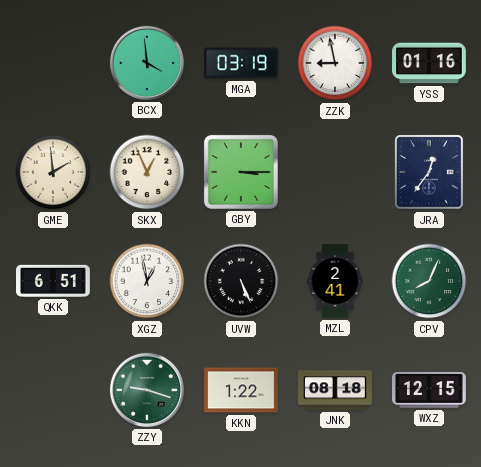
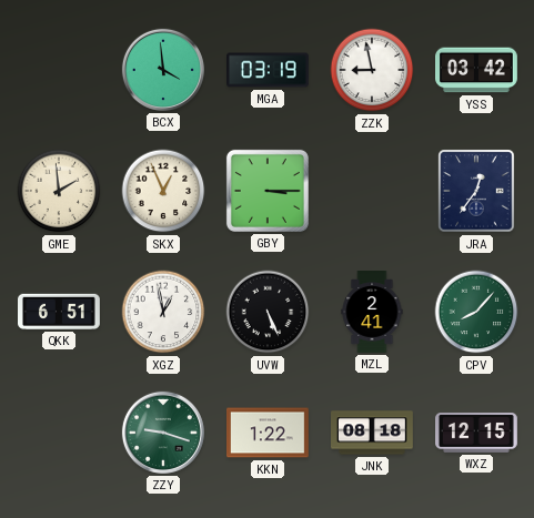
YSS: 01:16 -> 03:42 (477, 70)
CPV: 8:04 -> 8:07 (476, 312)
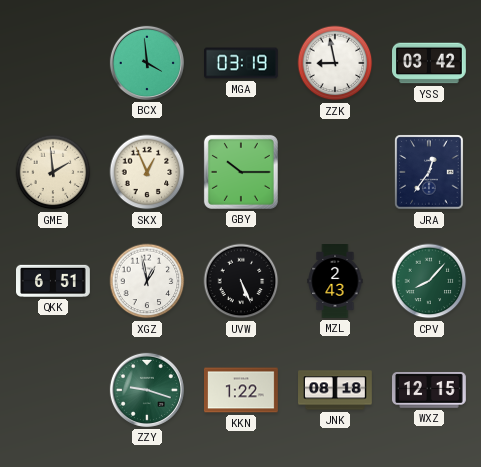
GBY: 3:15 -> 10:15 (241, 172)
MZL: 2:41 -> 2:43 (335, 282)
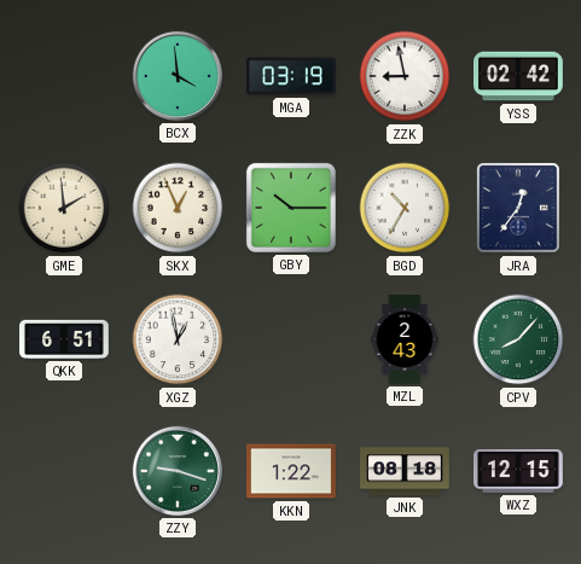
YSS: 03:42 -> 02:42 (519, 76)
BGD: none -> 10:35 (405, 208)
UVW: 5:26 -> none (241, 281)
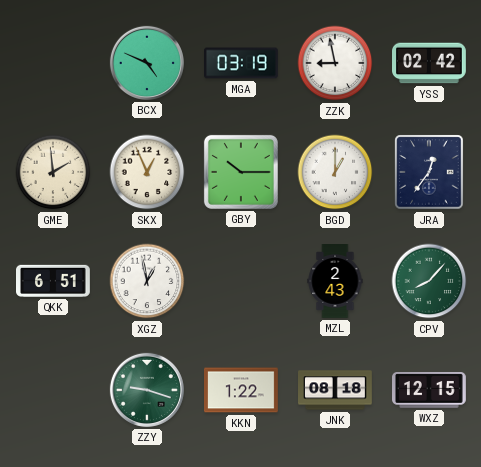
BCX: 3:59 -> 4:49 (147, 63)
BGD: 10:35 -> 1:00 (335, 172)
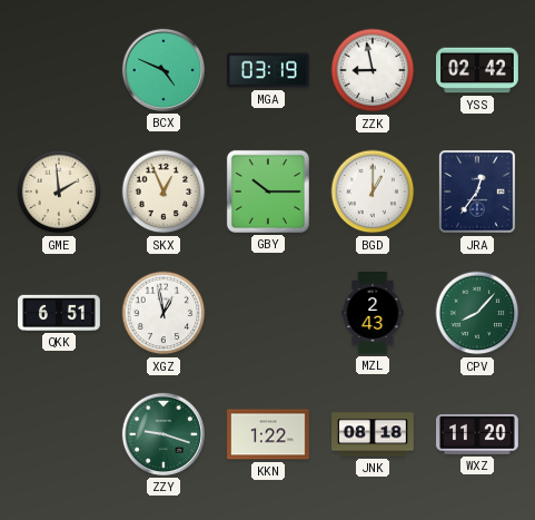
WXZ: 12:15 -> 11:20 (478, 435)
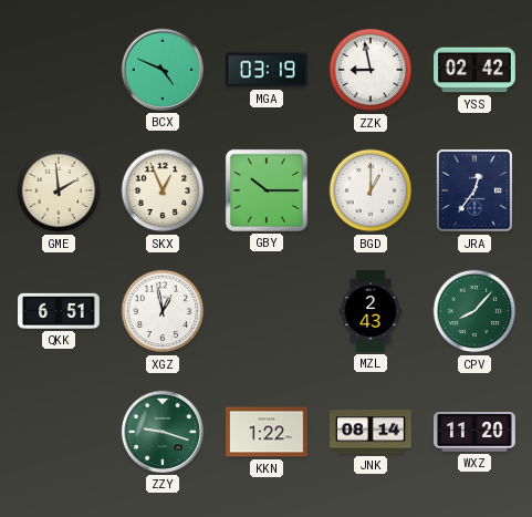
JNK: 08:18 -> 08:14 (372, 432)
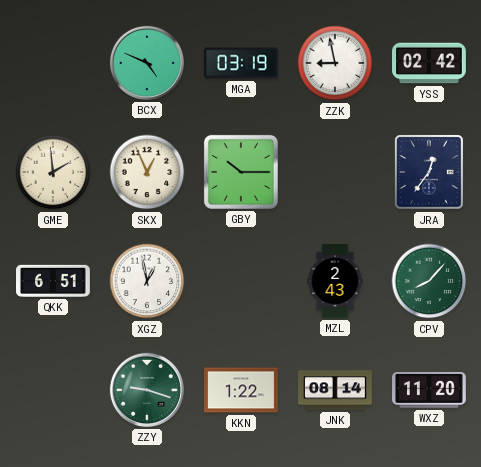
BGD: 1:00 -> none (371, 190)
